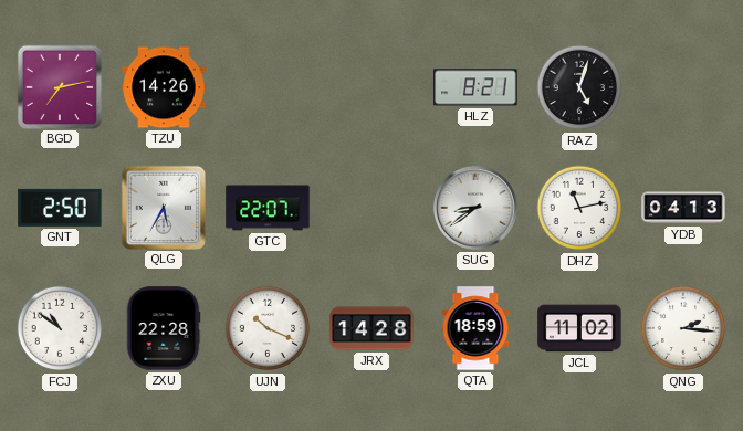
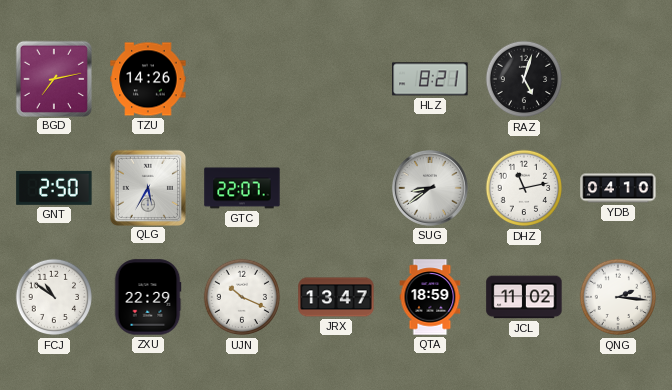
YDB: 04:13 -> 04:10 (618, 188)
ZXU: 22:28 -> 22:29 (148, 297)
JRX: 14:28 -> 13:47 (336, 297)
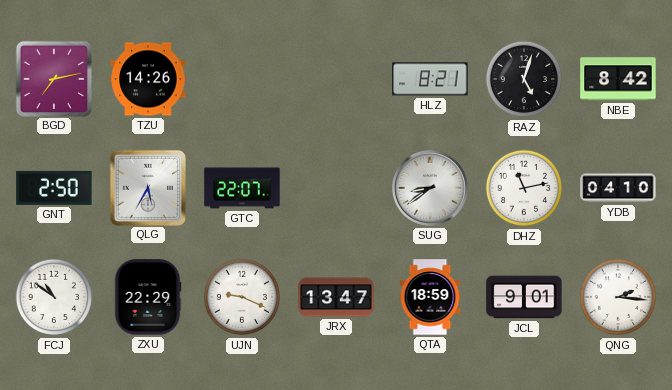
NBE: none -> 8:42 (618, 79)
UJN: 10:19 -> 9:19 (242, 297)
JCL: 11:02 -> 9:01 (524, 297)
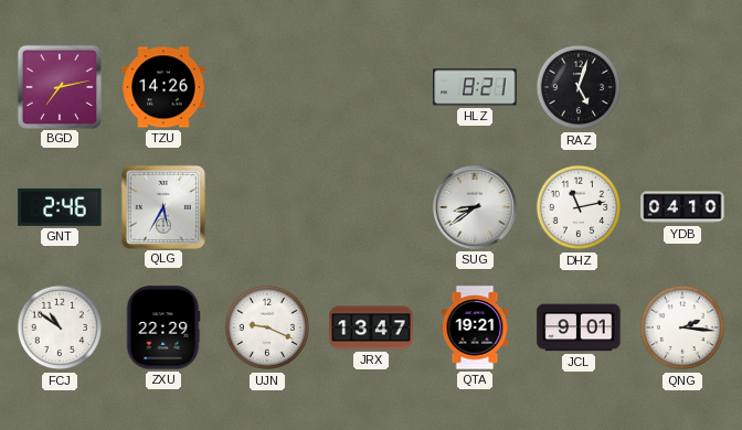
NBE: 8:42 -> none (618, 79)
GNT: 2:50 -> 2:46 (60, 207)
GTC: 22:07 -> none (242, 188)
QTA: 18:59 -> 19:21 (475, 327)
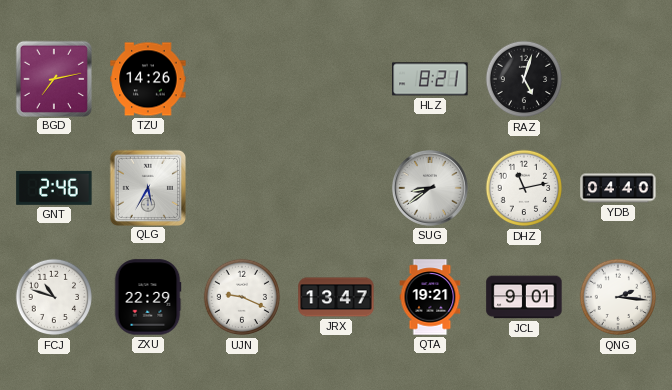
YDB: 04:10 -> 04:40 (618, 188)
FCJ: 10:51 -> 10:48 (54, 297)
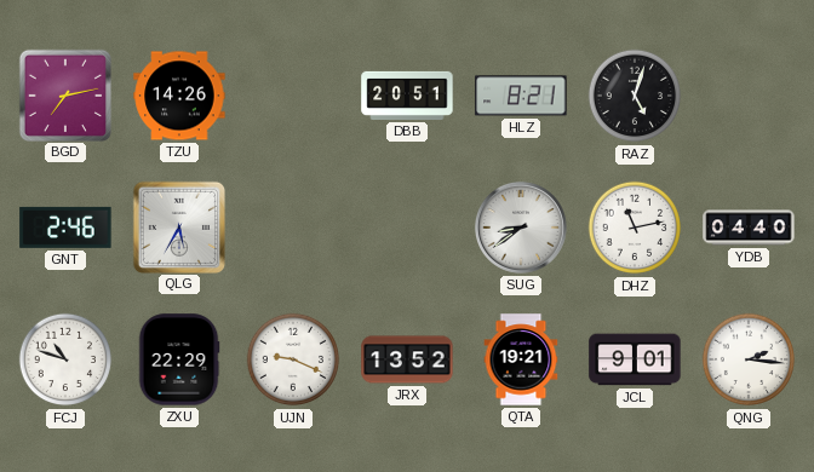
DBB: none -> 20:51 (407, 96)
JRX: 13:47 -> 13:52 (407, 359)
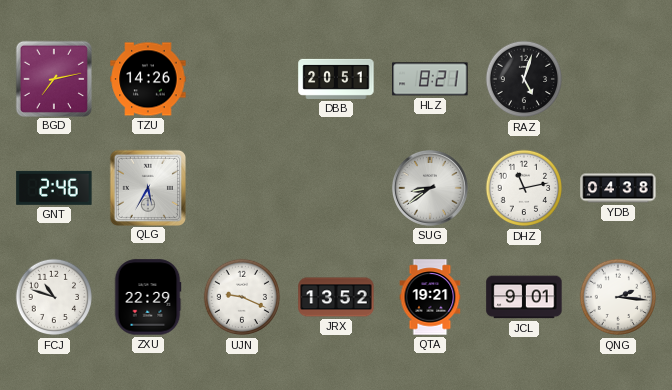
YDB: 04:40 -> 04:38 (618, 188)
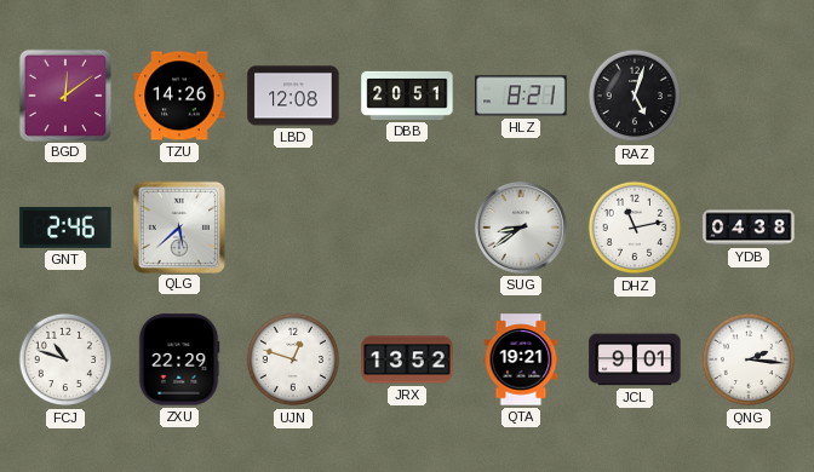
BGD: 7:13 -> 12:09 (64, 94)
LBD: none -> 12:08 (293, 96)
QLG: 5:35 -> 5:38 (178, 226)
UJN: 9:19 -> 12:48 (293, 359)
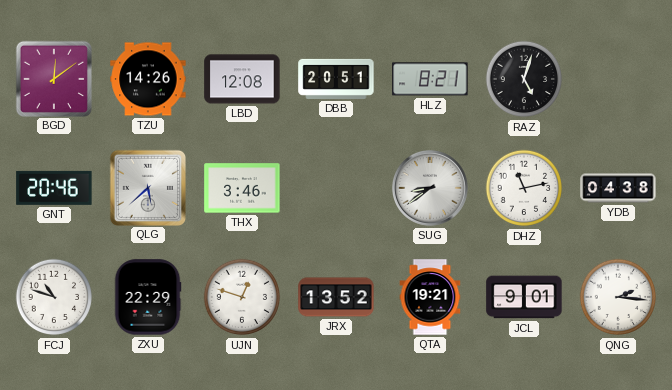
GNT: 2:46 -> 20:46 (54, 188)
THX: none -> 3:46 (242, 188)
